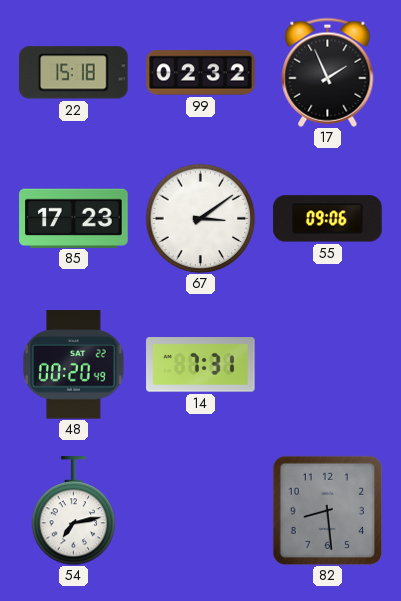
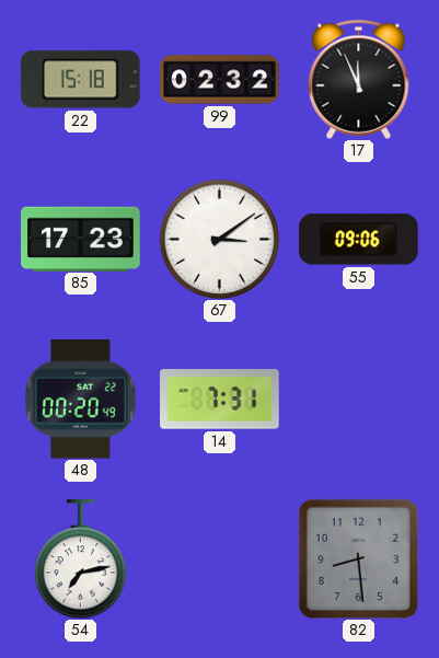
17: 1:56 -> 11:56 (359, 79)
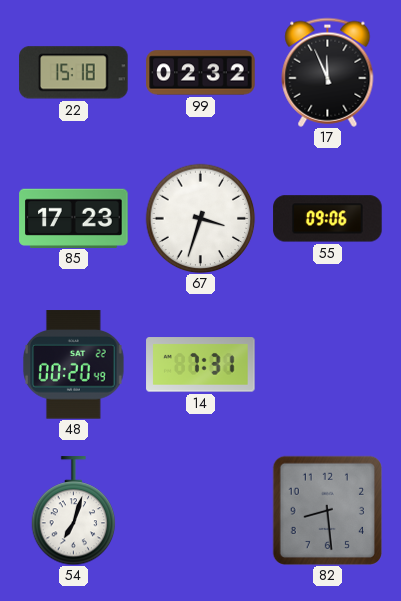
67: 3:09 -> 3:33 (200, 218)
54: 7:13 -> 7:03 (74, 511)
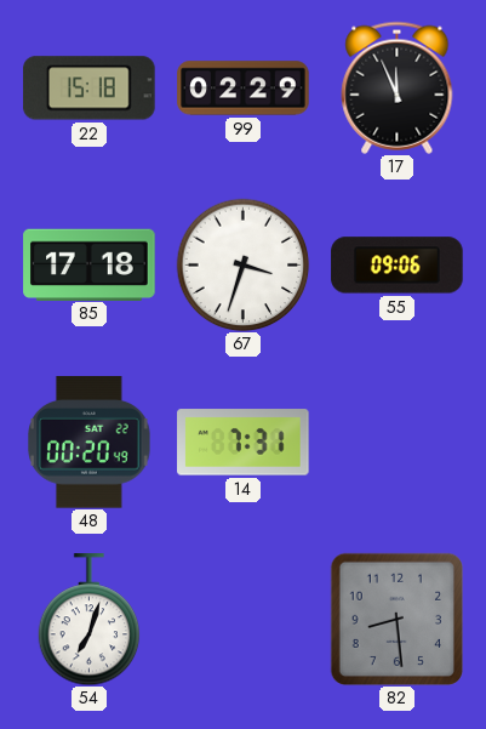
99: 02:32 -> 02:29 (244, 89)
85: 17:23 -> 17:18 (90, 264)
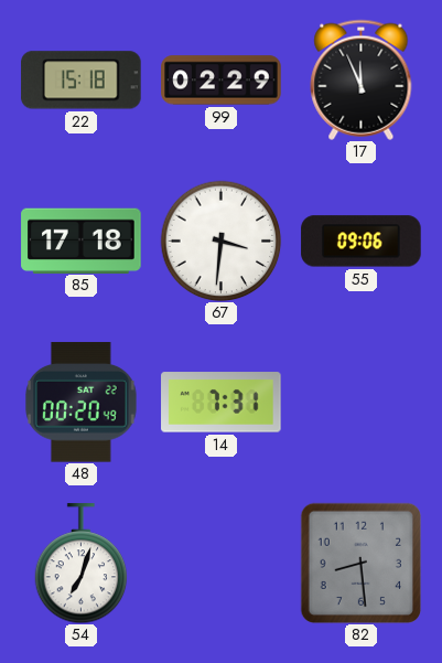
67: 3:33 -> 3:31 (220, 240)
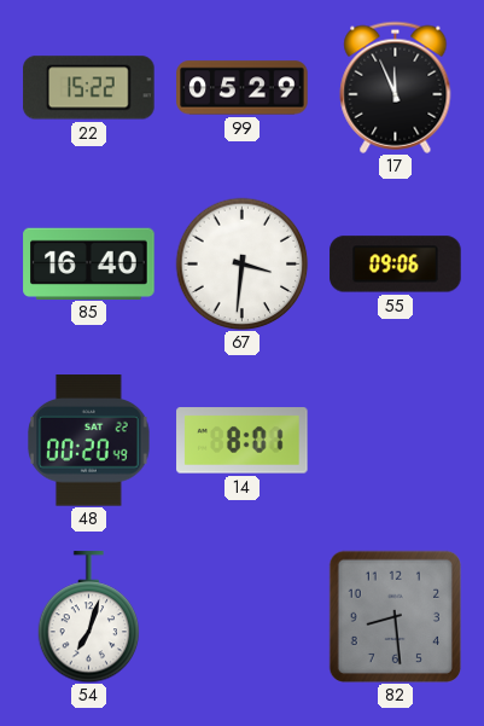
22: 15:18 -> 15:22 (89, 88)
99: 02:29 -> 05:29 (243, 88)
85: 17:18 -> 16:40 (89, 263)
14: 7:31 -> 8:01 (243, 441)
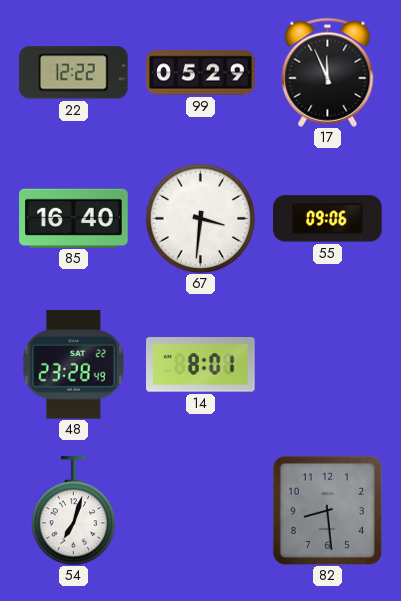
22: 15:22 -> 12:22 (74, 73)
48: 00:20 -> 23:28 (74, 365)
